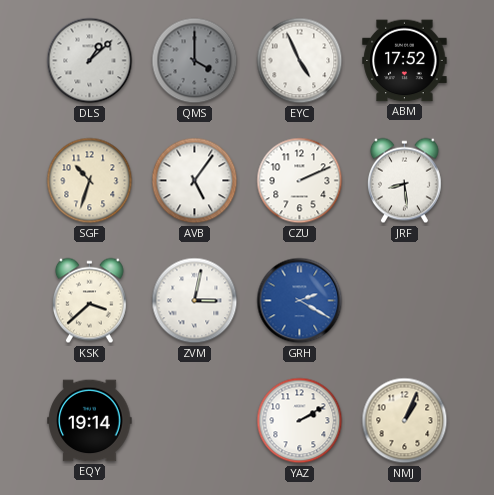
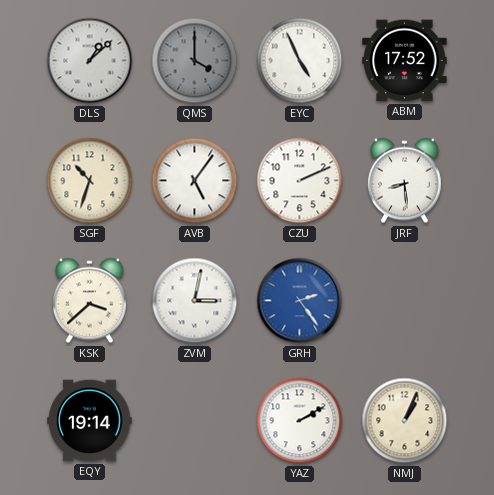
GRH: 2:20 -> 2:24 (300, 301)
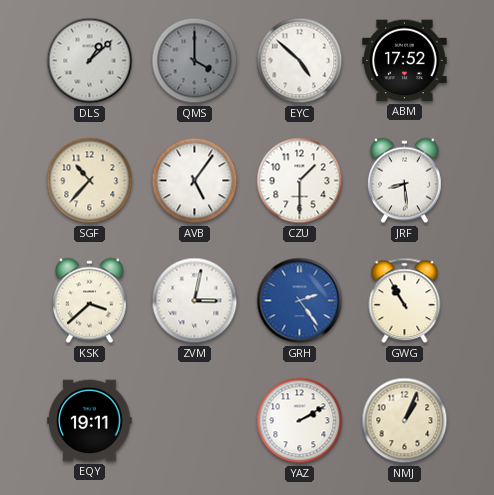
EYC: 4:56 -> 4:52 (300, 61)
SGF: 10:33 -> 10:37 (90, 181)
CZU: 2:11 -> 1:30 (300, 181)
GWG: none -> 10:55 (405, 301)
EQY: 19:14 -> 19:11 (90, 421)
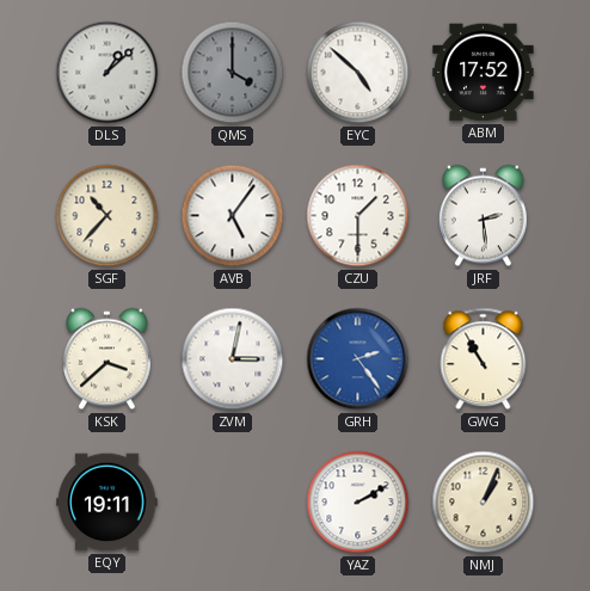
JRF: 8:29 -> 2:29 (483, 216)
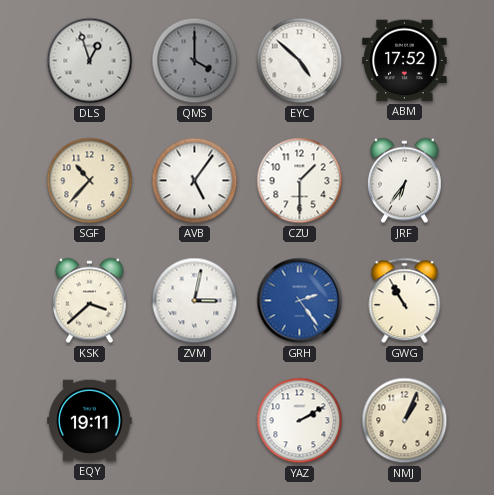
DLS: 1:08 -> 12:57 (90, 61)
JRF: 2:29 -> 6:36 (404, 181)
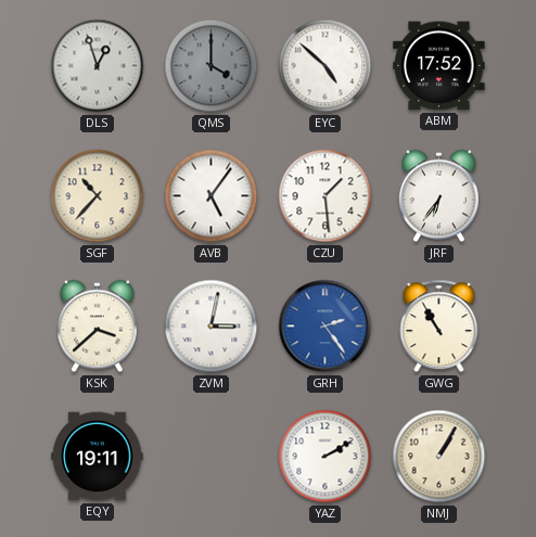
CZU: 1:30 -> 1:29 (326, 196)
NMJ: 1:04 -> 1:05 (439, 457)
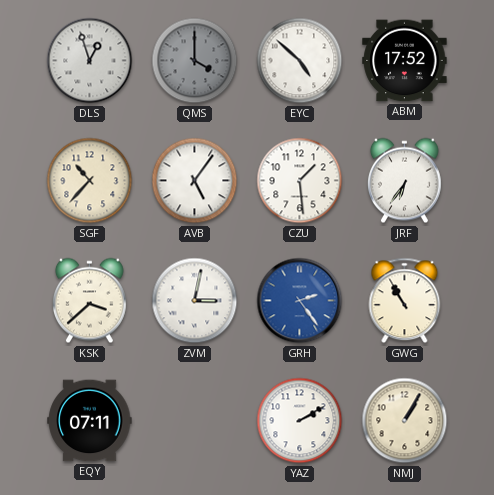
EQY: 19:11 -> 07:11 (90, 421)
